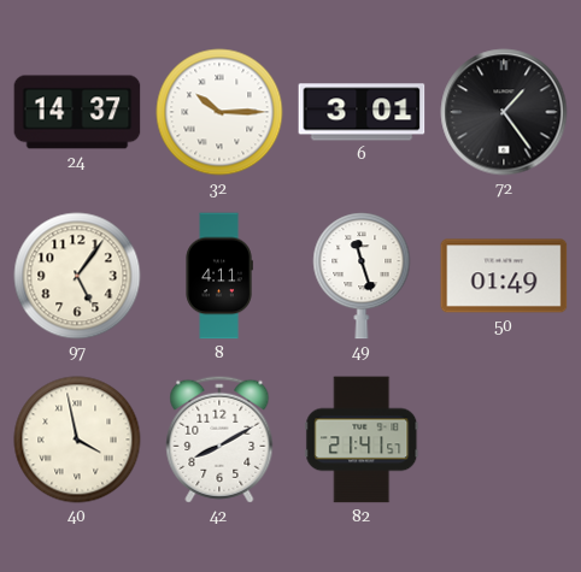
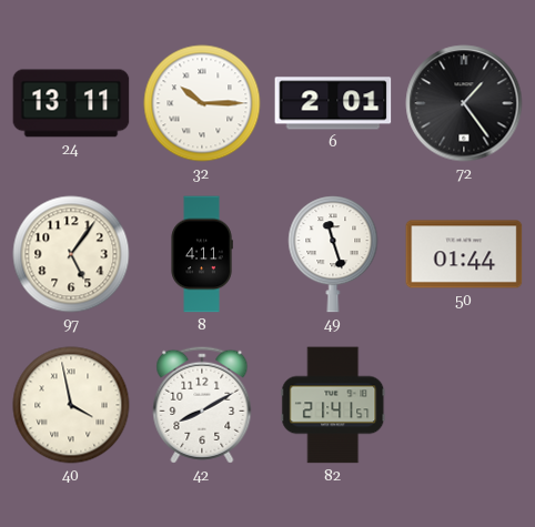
24: 14:37 -> 13:11 (71, 103)
6: 3:01 -> 2:01 (333, 103)
50: 01:49 -> 01:44 (464, 254)
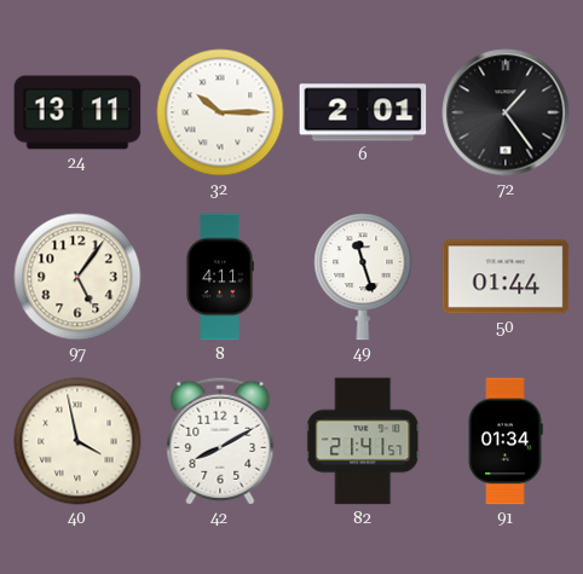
91: none -> 01:34 (506, 441)
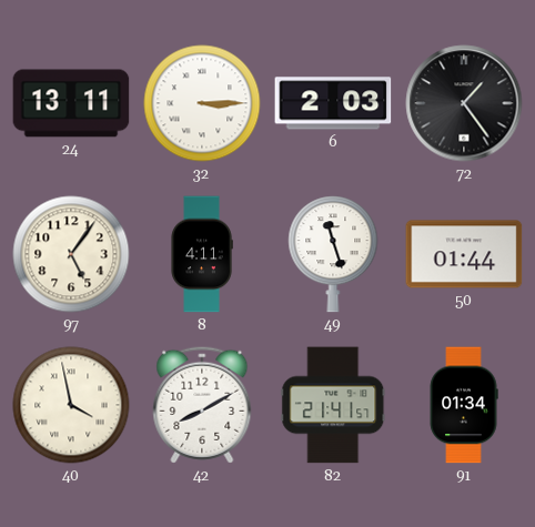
32: 10:15 -> 3:15 (202, 103)
6: 2:01 -> 2:03 (333, 103)
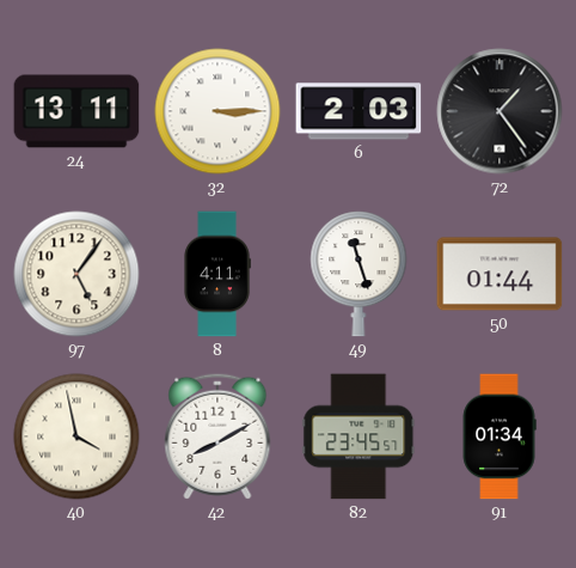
82: 21:41 -> 23:45 (359, 436)
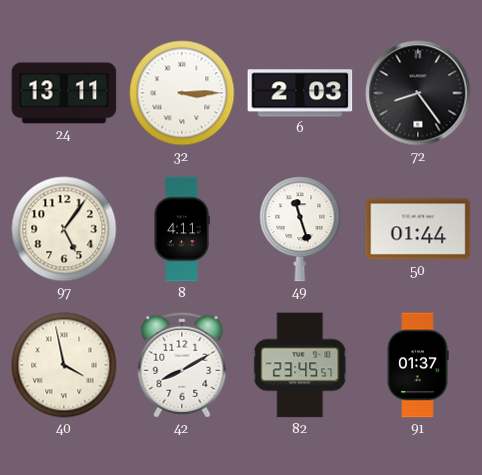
72: 1:24 -> 8:24 (418, 93)
91: 01:34 -> 01:37 (418, 365)
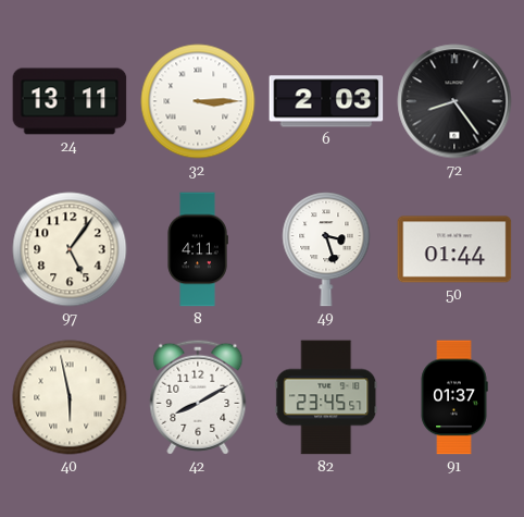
49: 11:27 -> 3:27 (326, 249)
40: 3:58 -> 5:58 (70, 397)
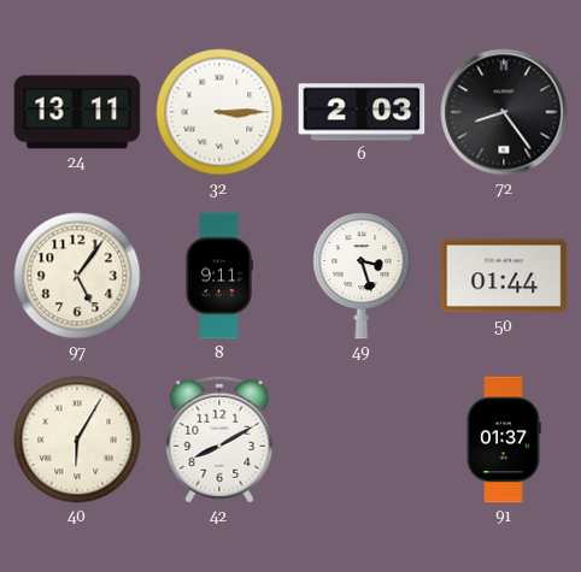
8: 4:11 -> 9:11 (219, 276)
40: 5:58 -> 6:05 (77, 440)
82: 23:45 -> none (326, 397)
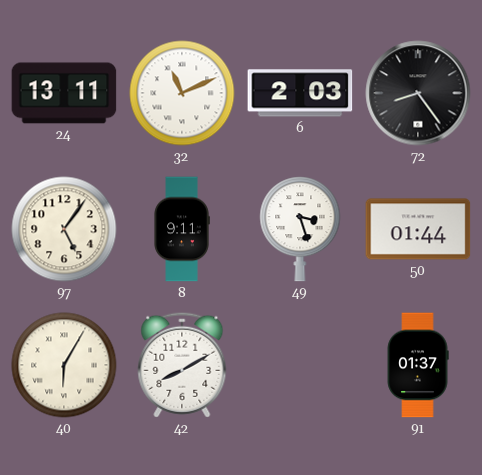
32: 3:15 -> 11:11 (182, 93)
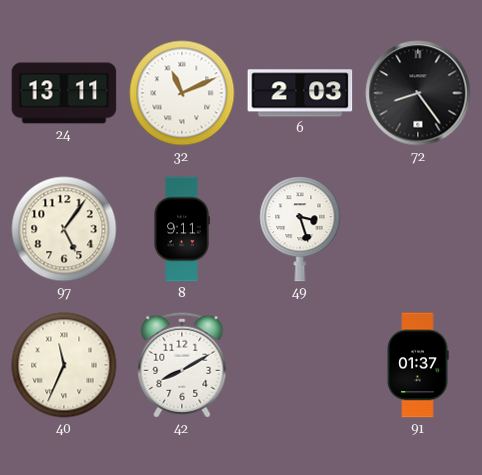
50: 01:44 -> none (418, 229)
40: 6:05 -> 11:34 (64, 365)
